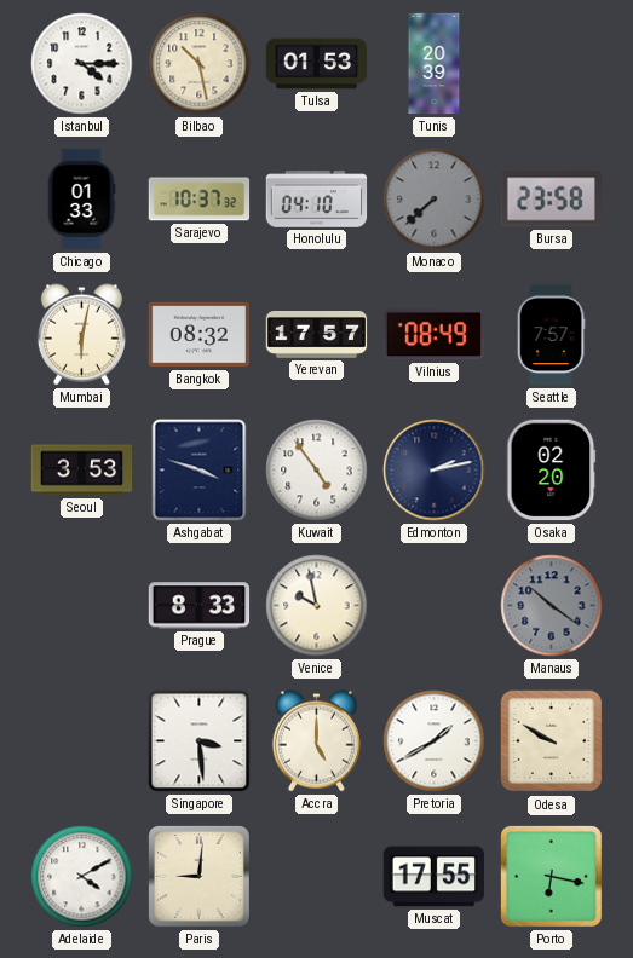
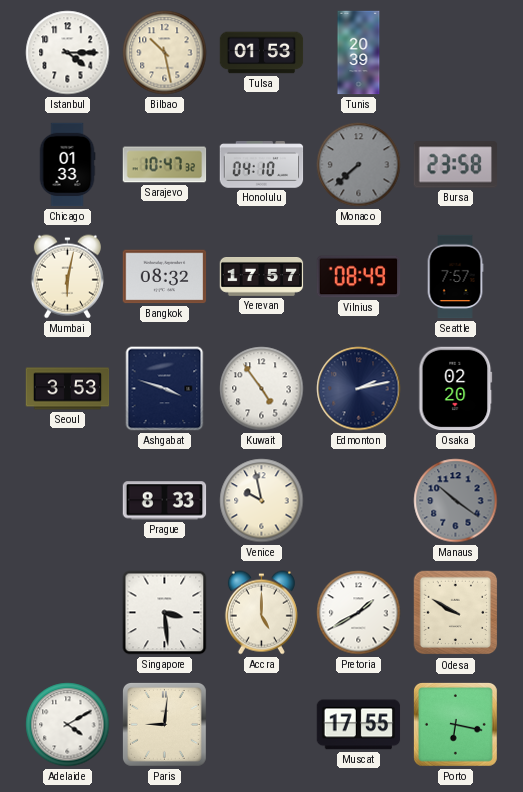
Sarajevo: 10:37 -> 10:47 (165, 165)
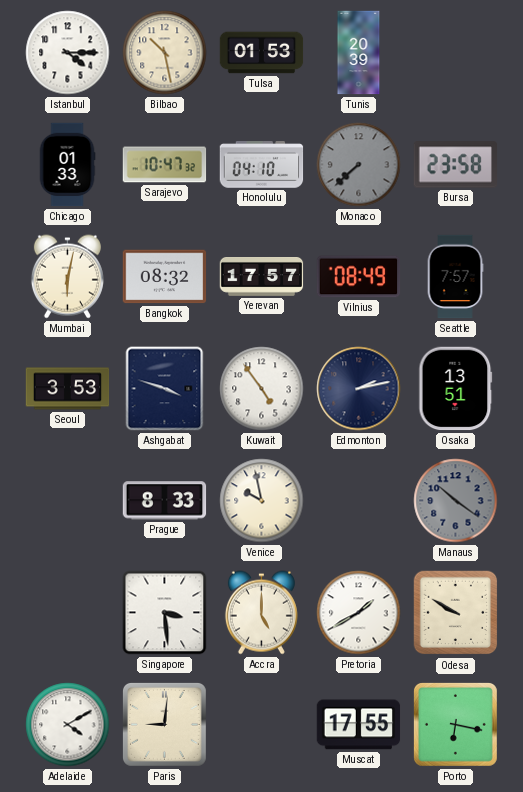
Osaka: 02:20 -> 13:51 (456, 389)
